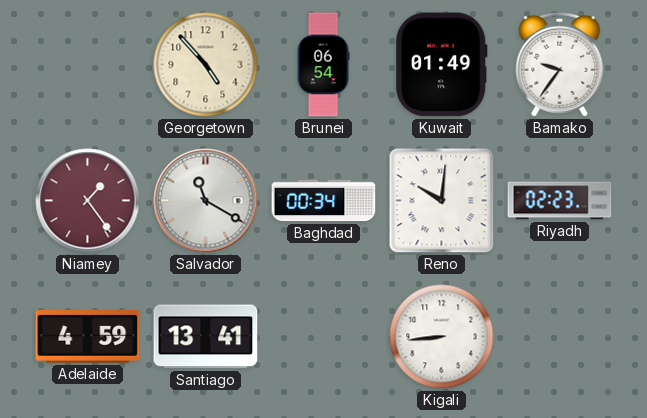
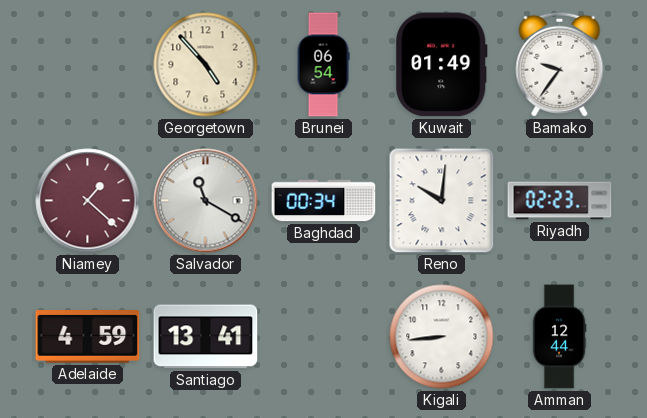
Niamey: 1:24 -> 1:22 (88, 201)
Amman: none -> 12:44 (559, 337)
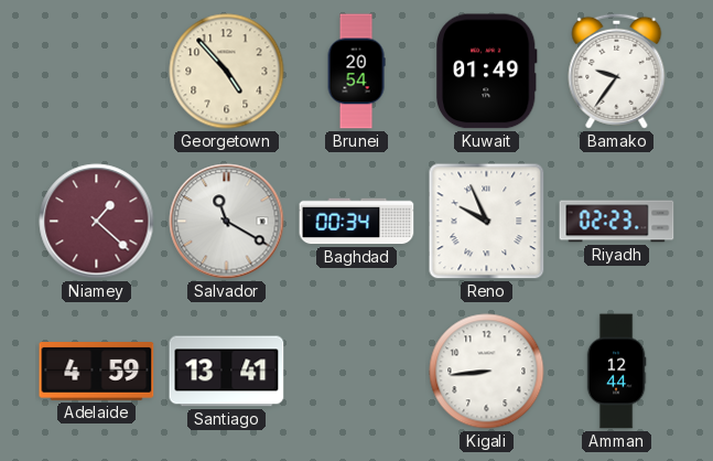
Brunei: 06:54 -> 20:54 (356, 72)
Reno: 10:01 -> 9:56 (487, 222)
